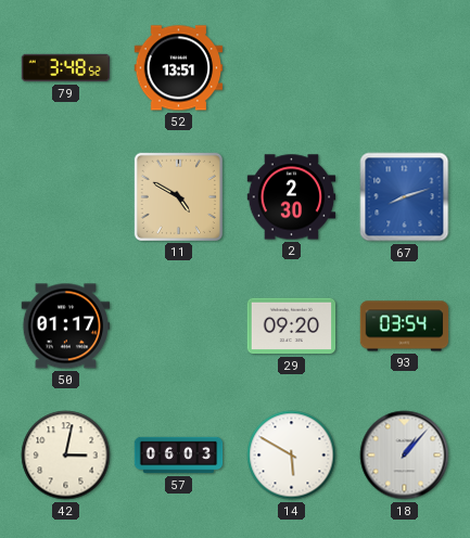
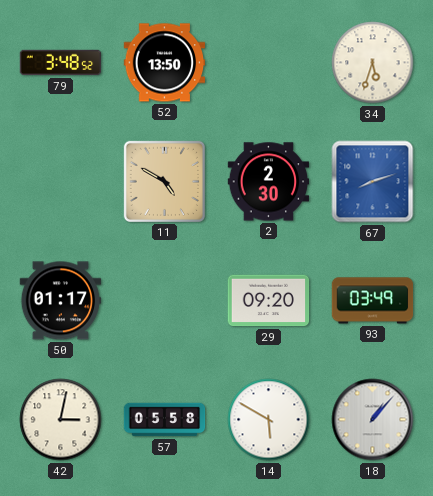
52: 13:51 -> 13:50 (165, 63)
34: none -> 5:33 (373, 63)
93: 03:54 -> 03:49 (373, 301)
57: 06:03 -> 05:58 (165, 420)
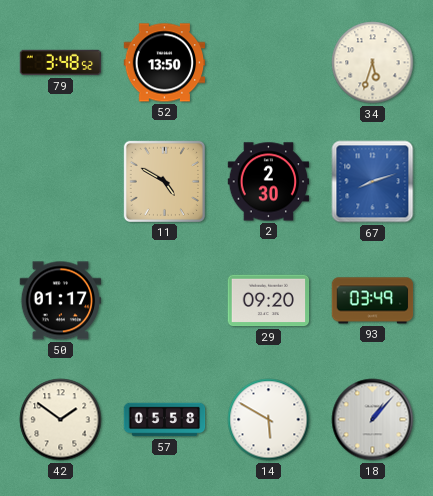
42: 3:02 -> 1:51 (61, 420)
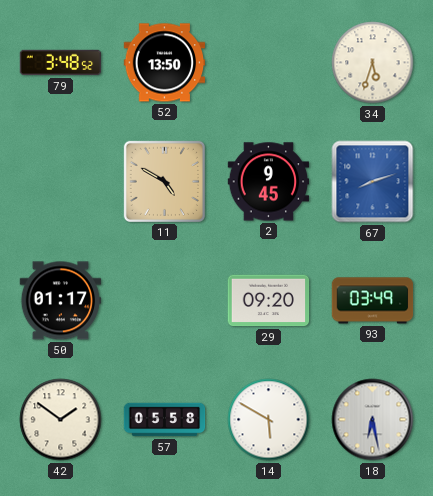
2: 2:30 -> 9:45 (269, 182)
18: 1:07 -> 6:28 (373, 420)
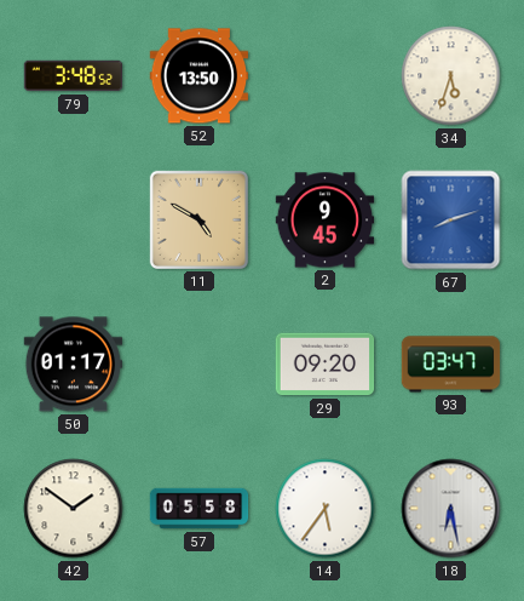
93: 03:49 -> 03:47 (451, 365)
14: 5:50 -> 5:36 (326, 509)
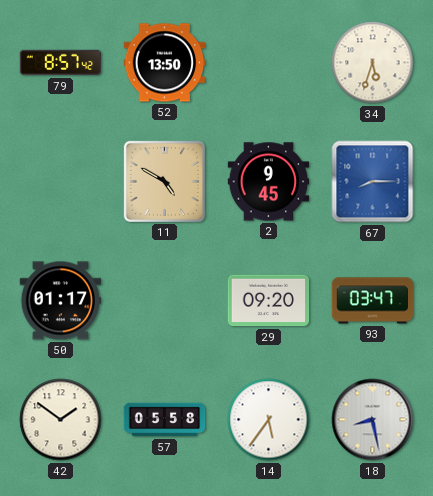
79: 3:48 -> 8:57 (61, 63)
67: 8:12 -> 8:15 (373, 182)
18: 6:28 -> 8:28 (373, 420)
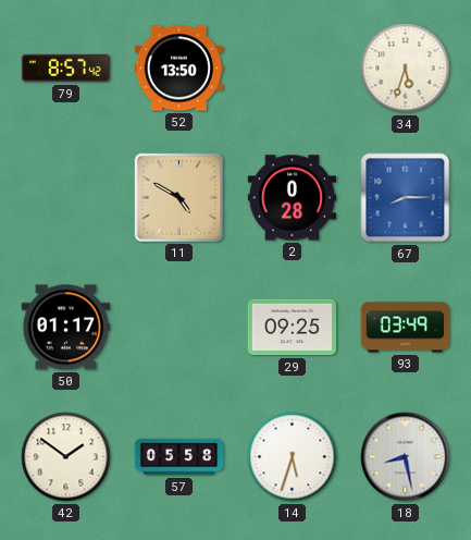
2: 9:45 -> 0:28 (293, 198)
29: 09:20 -> 09:25 (293, 328)
93: 03:47 -> 03:49 (406, 328)
14: 5:36 -> 5:33 (293, 457)
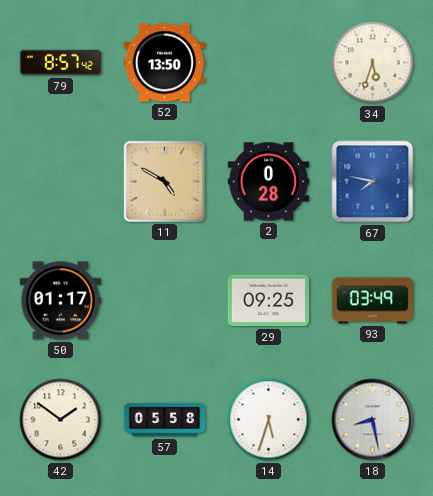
67: 8:15 -> 7:47 (373, 182)
